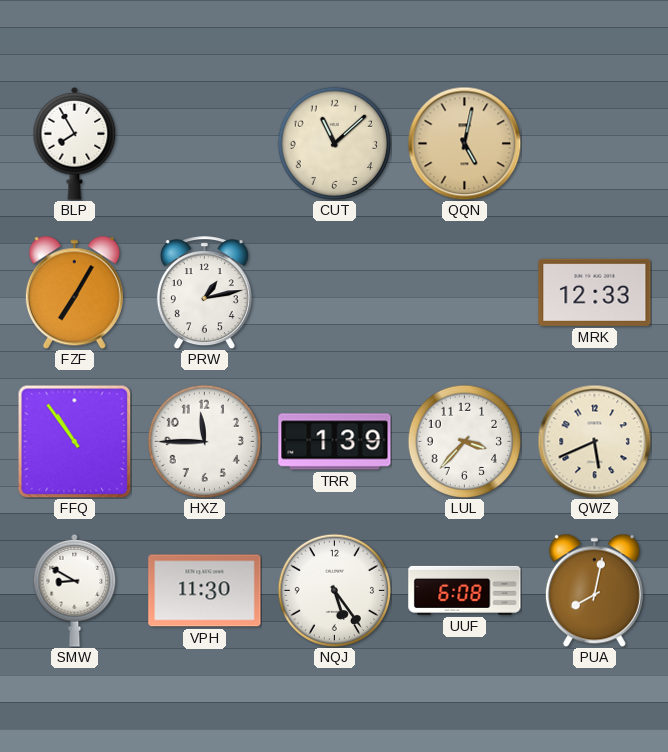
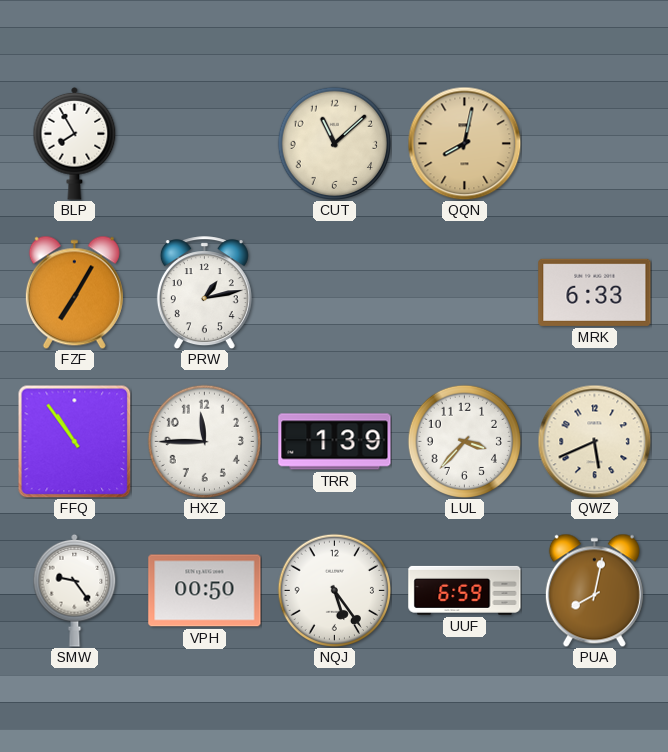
QQN: 5:02 -> 8:02 (464, 143)
MRK: 12:33 -> 6:33 (595, 292)
SMW: 8:50 -> 9:24 (75, 590)
VPH: 11:30 -> 00:50 (205, 591)
UUF: 6:08 -> 6:59 (465, 590)
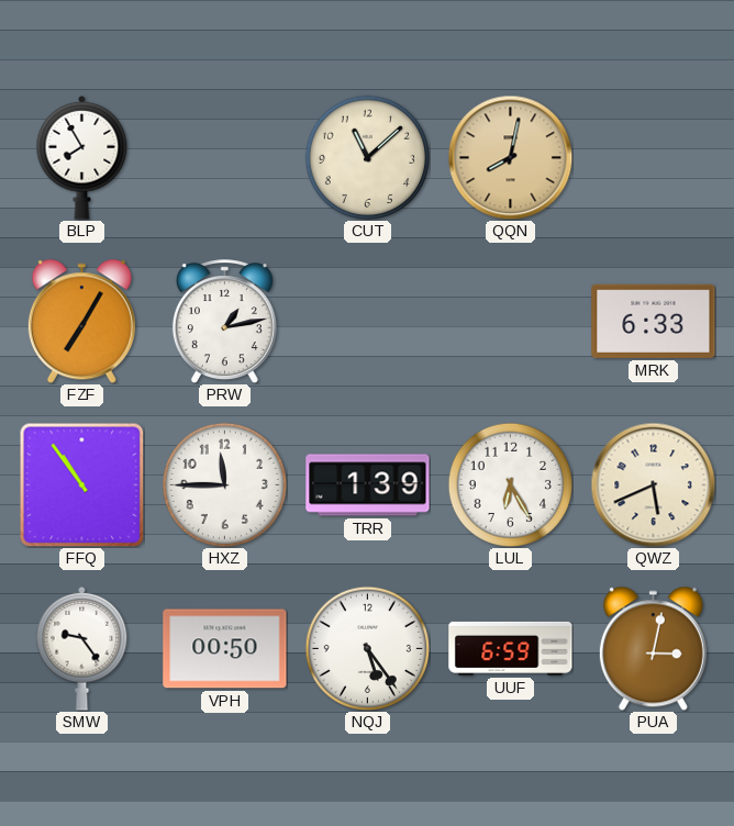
LUL: 3:37 -> 6:25 (510, 484)
PUA: 8:02 -> 3:02 (653, 648)
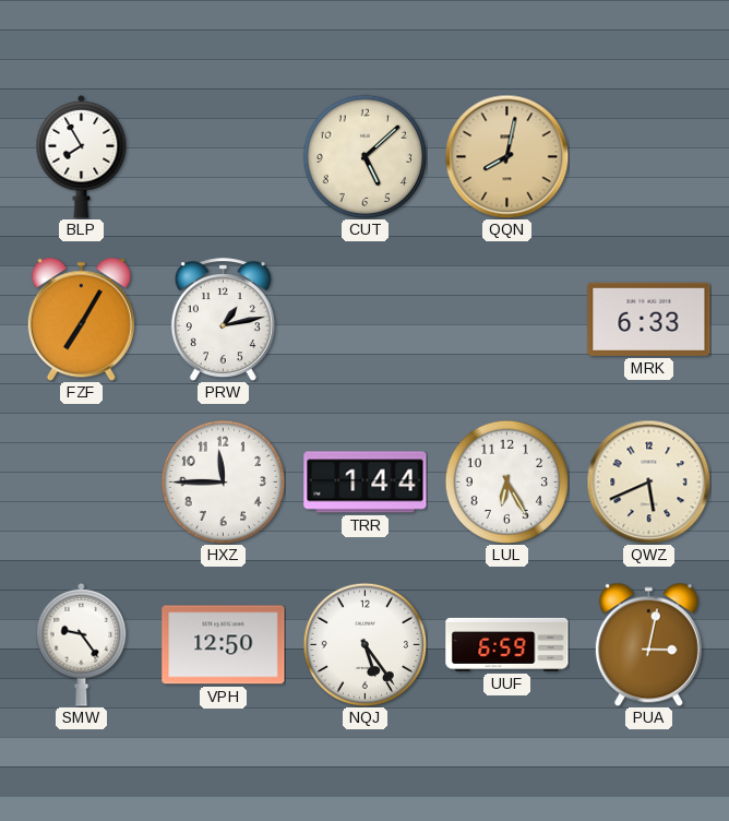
CUT: 11:08 -> 5:08 (364, 156)
FFQ: 10:54 -> none (81, 484)
TRR: 1:39 -> 1:44 (366, 483)
VPH: 00:50 -> 12:50 (224, 645)
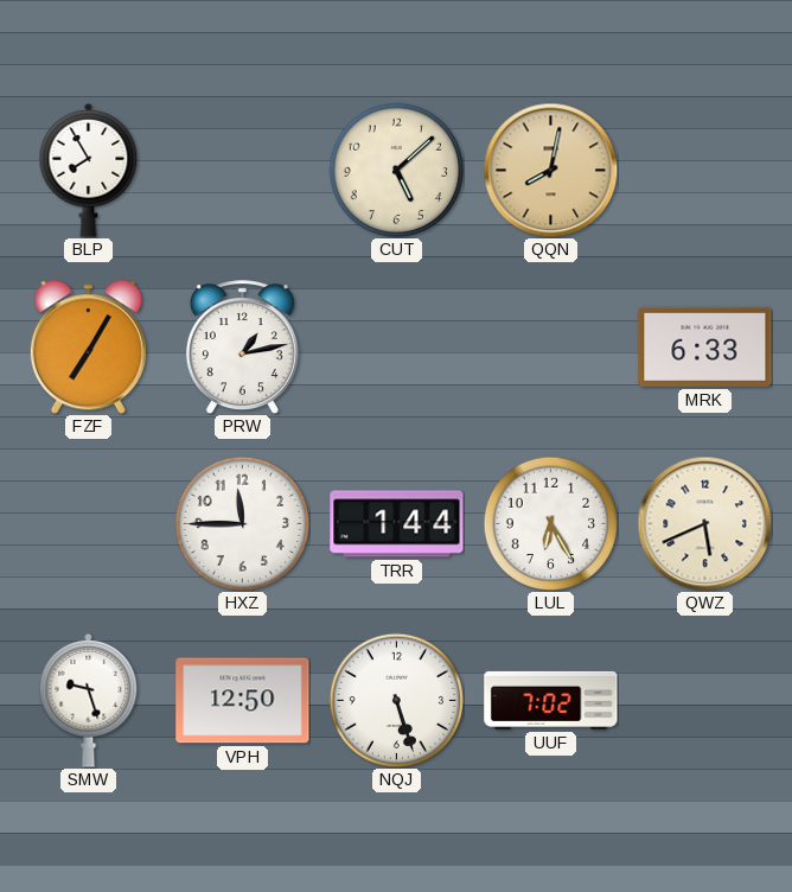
SMW: 9:24 -> 9:27 (89, 700)
NQJ: 5:24 -> 5:27 (396, 700)
UUF: 6:59 -> 7:02 (551, 700)
PUA: 3:02 -> none (648, 644)
